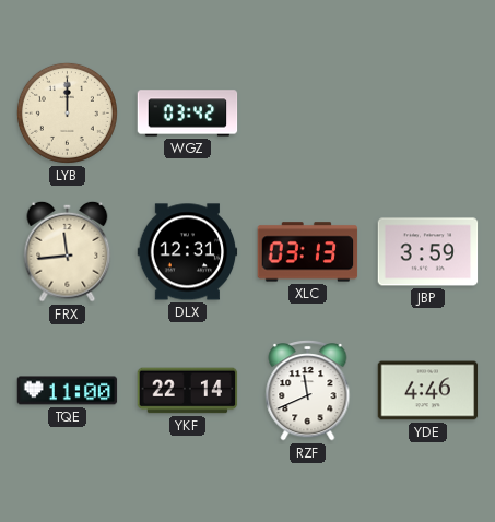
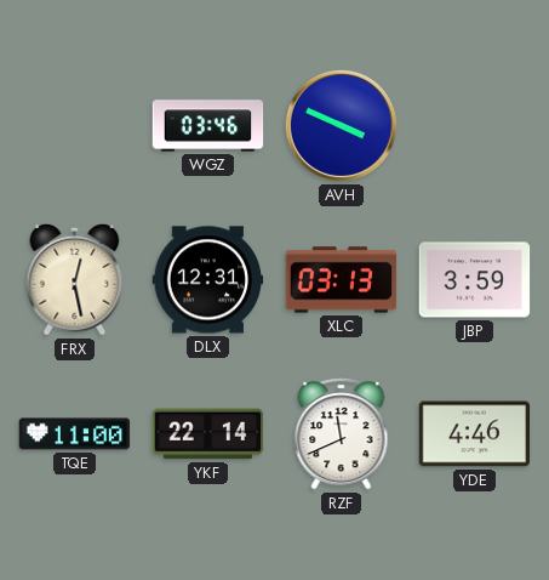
LYB: 12:00 -> none (67, 112)
WGZ: 03:42 -> 03:46 (208, 126)
AVH: none -> 3:49 (341, 125)
FRX: 11:44 -> 12:28 (75, 279)
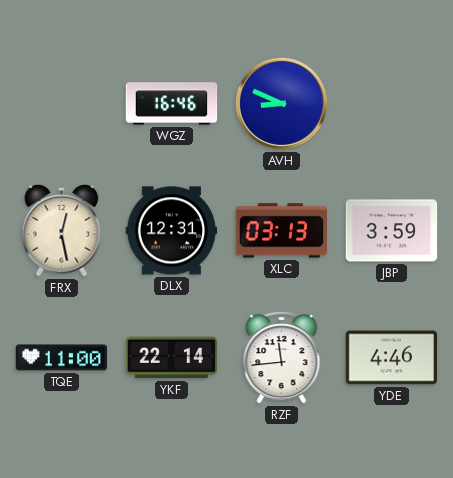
WGZ: 03:46 -> 16:46 (172, 104)
AVH: 3:49 -> 8:49 (281, 103)
RZF: 11:41 -> 11:44 (282, 358)
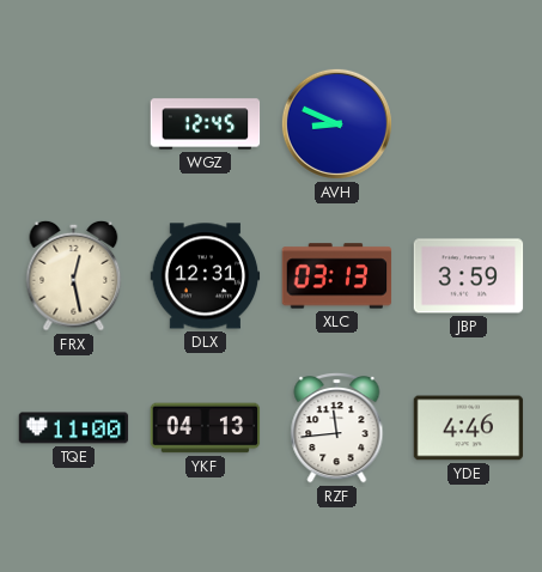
WGZ: 16:46 -> 12:45 (206, 124)
YKF: 22:14 -> 04:13 (206, 428)
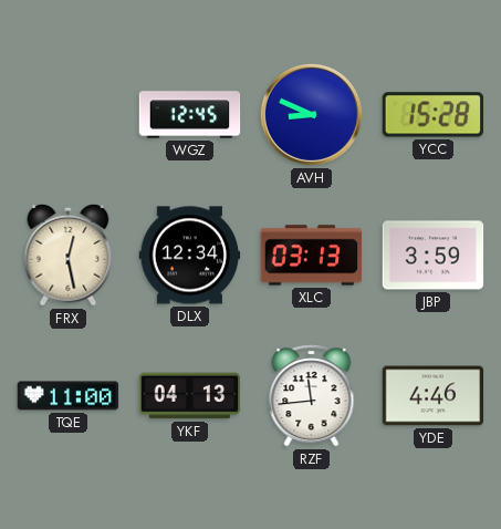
YCC: none -> 15:28 (434, 115)
DLX: 12:31 -> 12:34 (190, 256)
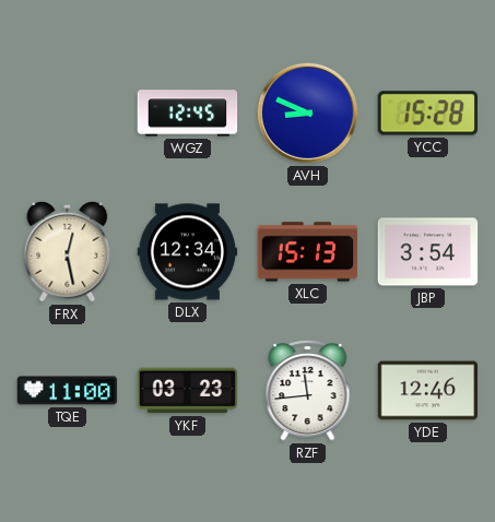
XLC: 03:13 -> 15:13 (308, 252)
JBP: 3:59 -> 3:54 (428, 252)
YKF: 04:13 -> 03:23 (188, 391)
YDE: 4:46 -> 12:46 (428, 391)
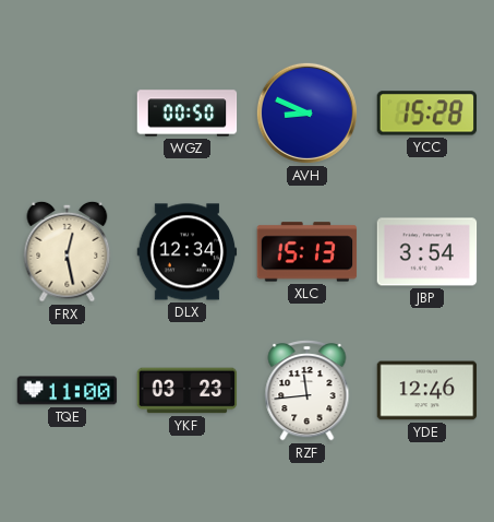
WGZ: 12:45 -> 00:50 (188, 114)
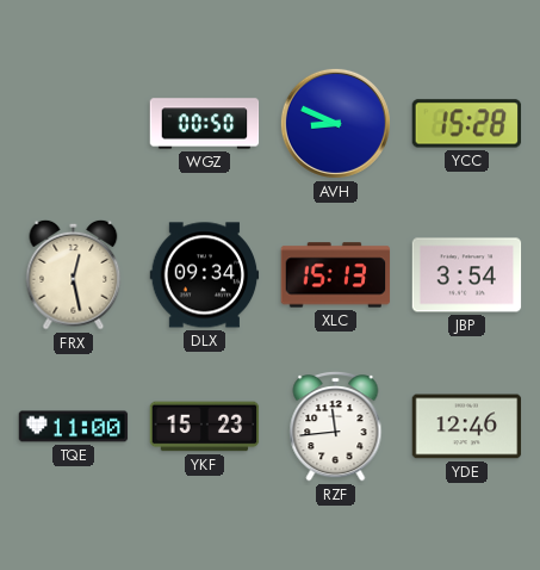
DLX: 12:34 -> 09:34 (205, 275)
YKF: 03:23 -> 15:23 (205, 427)
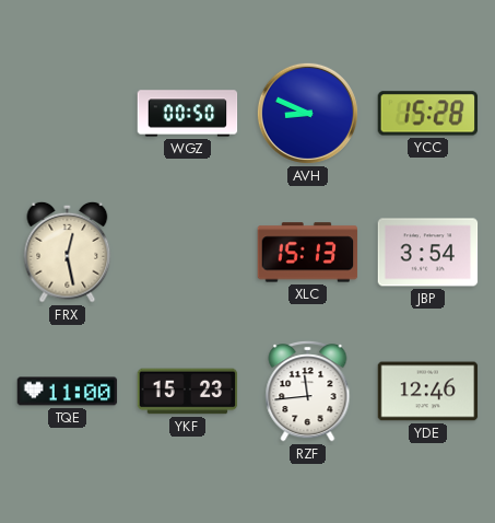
DLX: 09:34 -> none (205, 275)
